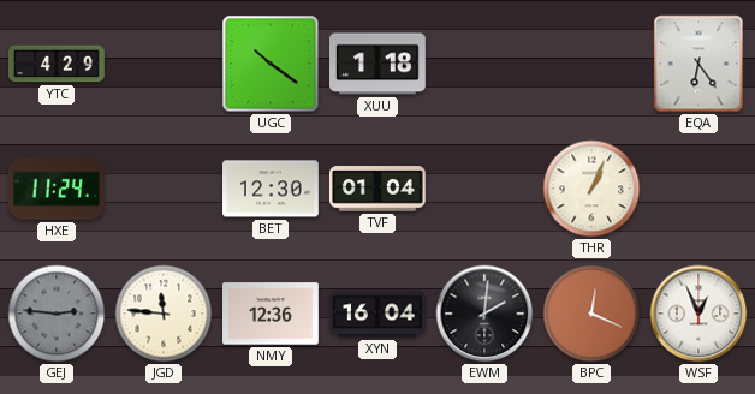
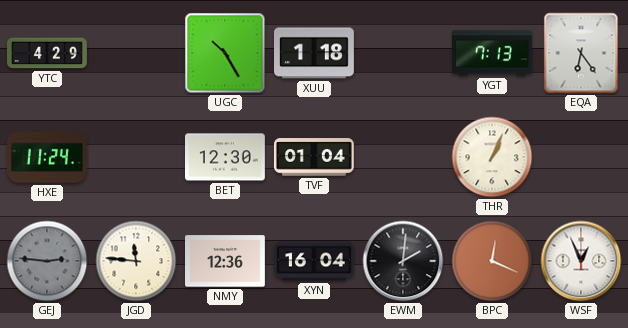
UGC: 10:21 -> 10:25 (225, 53)
YGT: none -> 7:13 (493, 53)
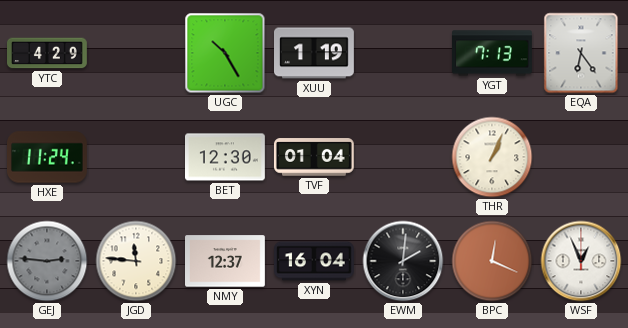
XUU: 1:18 -> 1:19 (315, 53)
NMY: 12:36 -> 12:37 (226, 261)
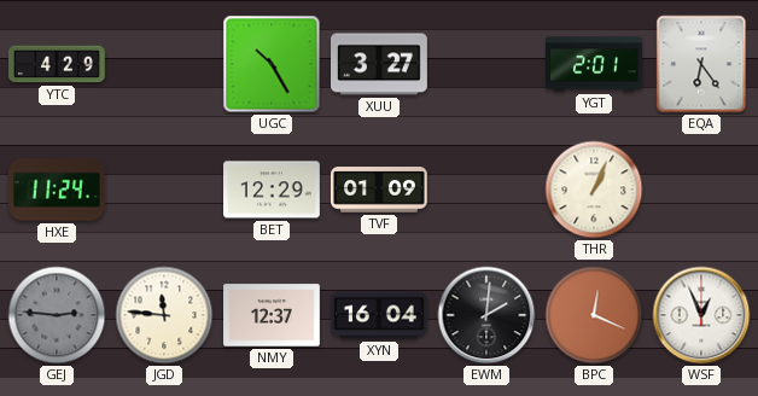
XUU: 1:19 -> 3:27 (380, 64)
YGT: 7:13 -> 2:01 (595, 64)
BET: 12:30 -> 12:29 (273, 190)
TVF: 01:04 -> 01:09 (379, 190)
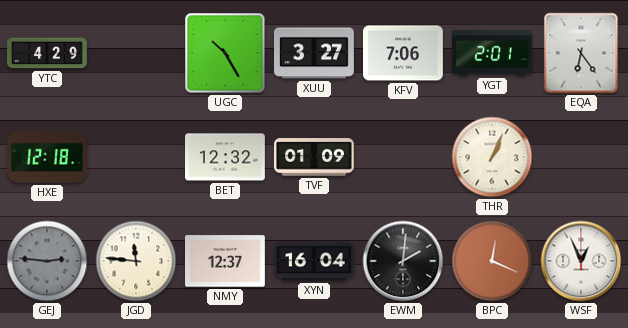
KFV: none -> 7:06 (404, 53)
HXE: 11:24 -> 12:18 (48, 157)
BET: 12:29 -> 12:32 (226, 157)
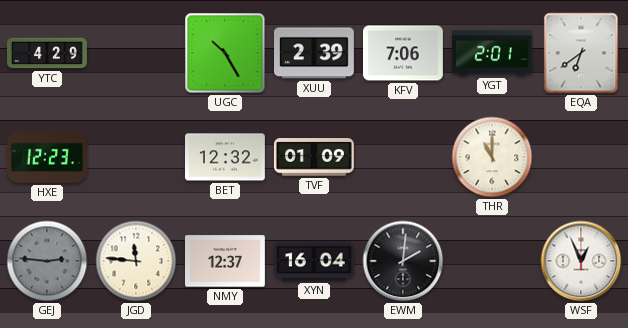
XUU: 3:27 -> 2:39 (315, 53)
EQA: 6:24 -> 6:39 (581, 53)
HXE: 12:18 -> 12:23 (48, 157)
THR: 1:04 -> 11:00 (492, 157)
BPC: 12:19 -> none (492, 261)
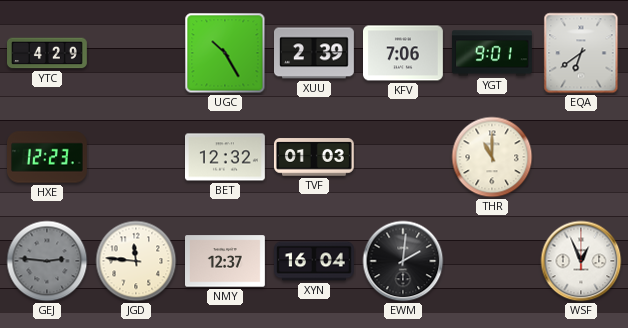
YGT: 2:01 -> 9:01 (493, 53)
TVF: 01:09 -> 01:03 (314, 157)
